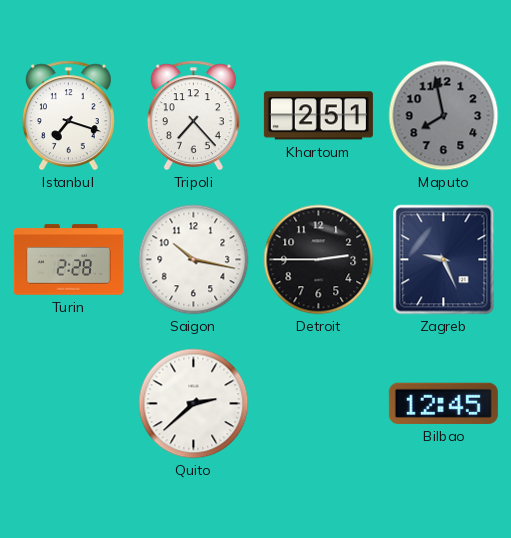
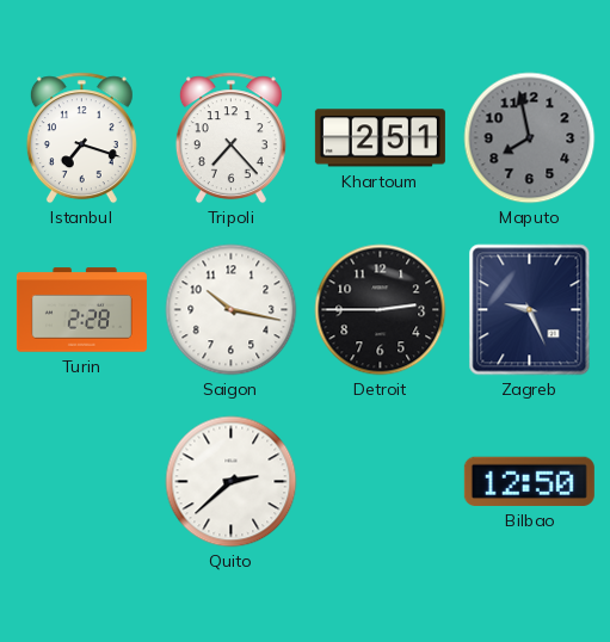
Bilbao: 12:45 -> 12:50 (529, 481)
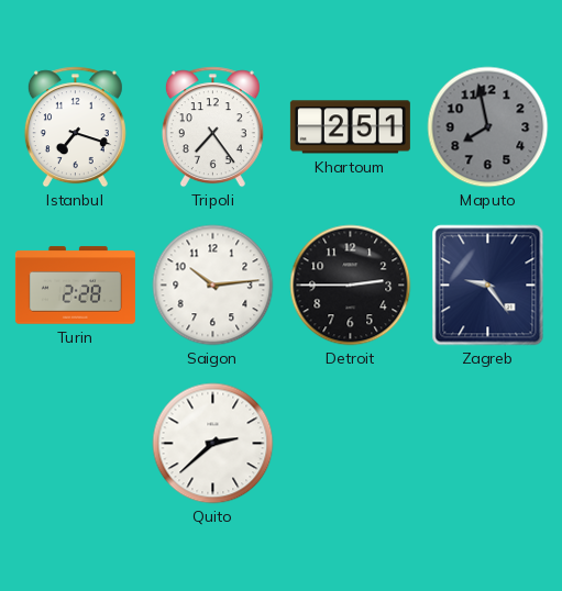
Tripoli: 7:23 -> 7:24 (212, 127)
Saigon: 10:17 -> 10:14 (213, 286)
Zagreb: 9:26 -> 9:24 (488, 286)
Bilbao: 12:50 -> none (529, 481)
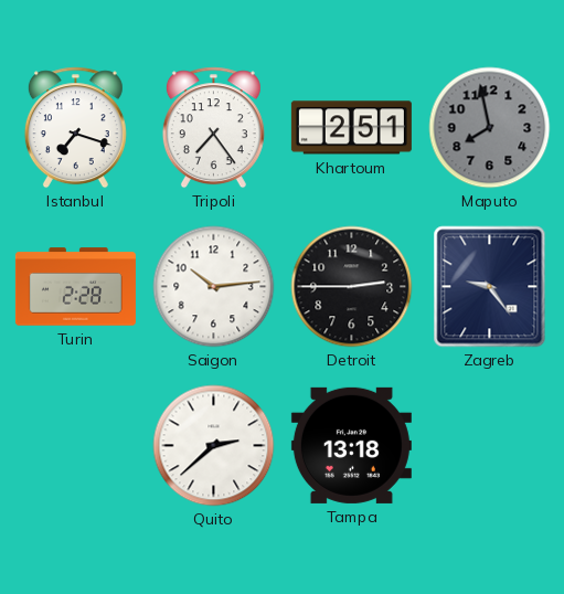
Tampa: none -> 13:18 (351, 445)
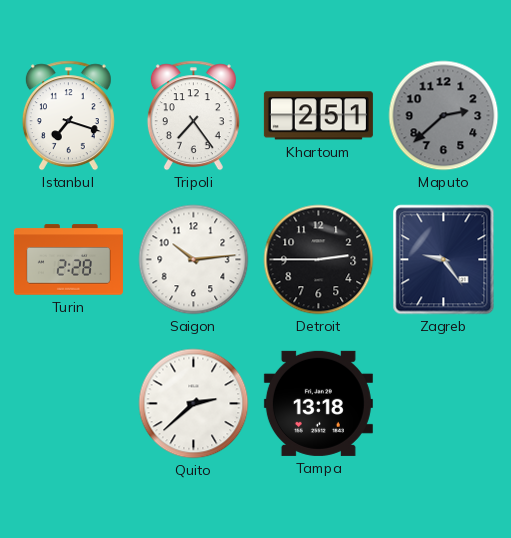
Maputo: 7:58 -> 2:38 (444, 116)
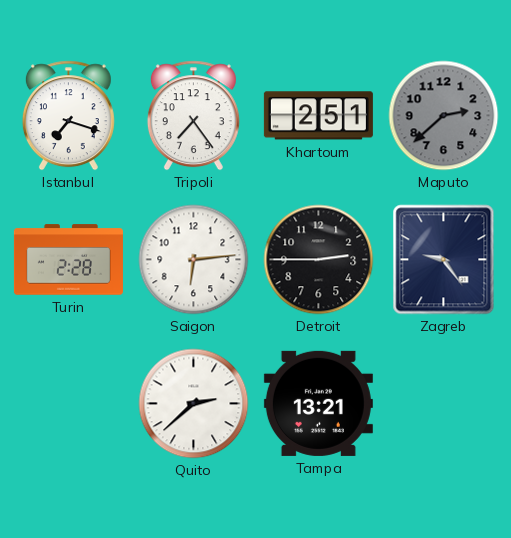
Saigon: 10:14 -> 6:14 (194, 260)
Tampa: 13:18 -> 13:21 (318, 403)
